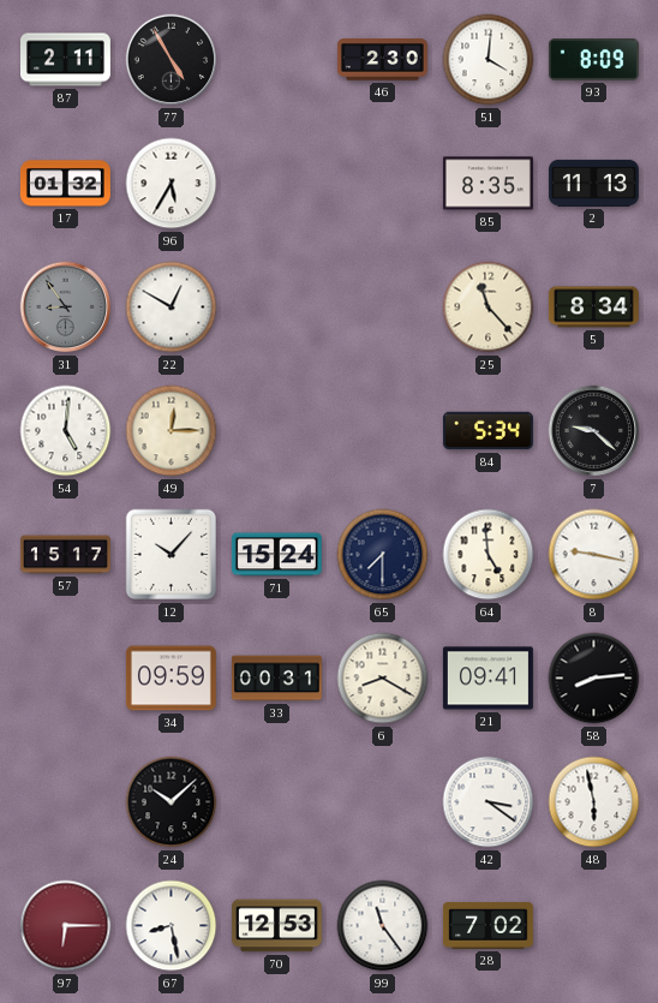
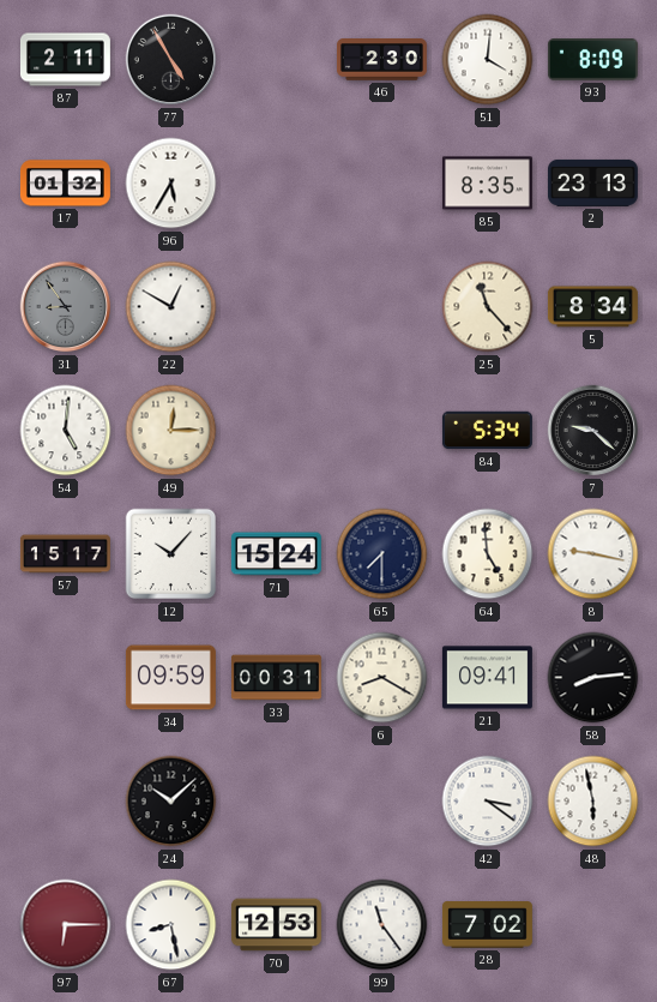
2: 11:13 -> 23:13 (592, 182)
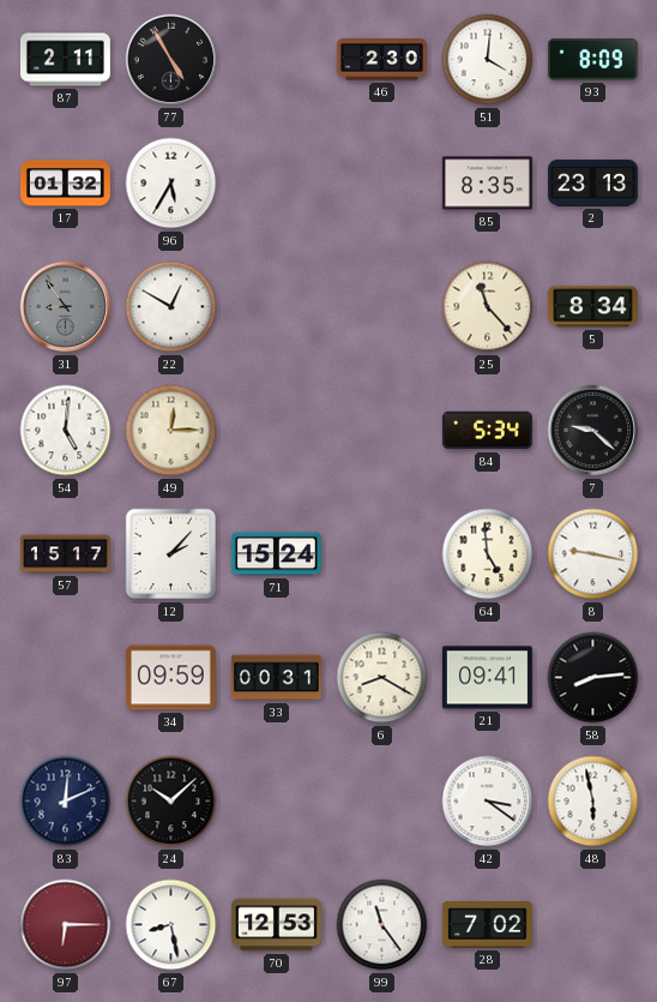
12: 10:07 -> 2:07 (171, 554)
65: 7:30 -> none (382, 554)
83: none -> 12:11 (66, 802)
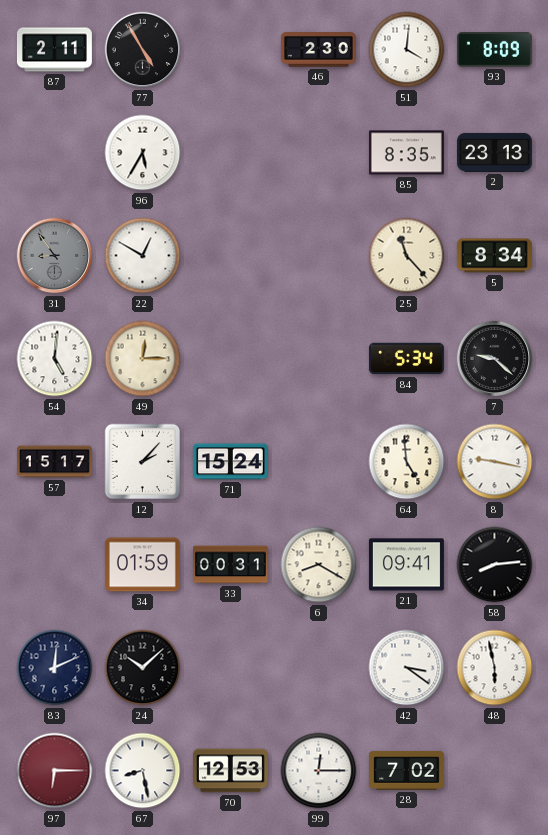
17: 01:32 -> none (65, 184)
34: 09:59 -> 01:59 (142, 565)
99: 11:24 -> 12:15 (319, 771)
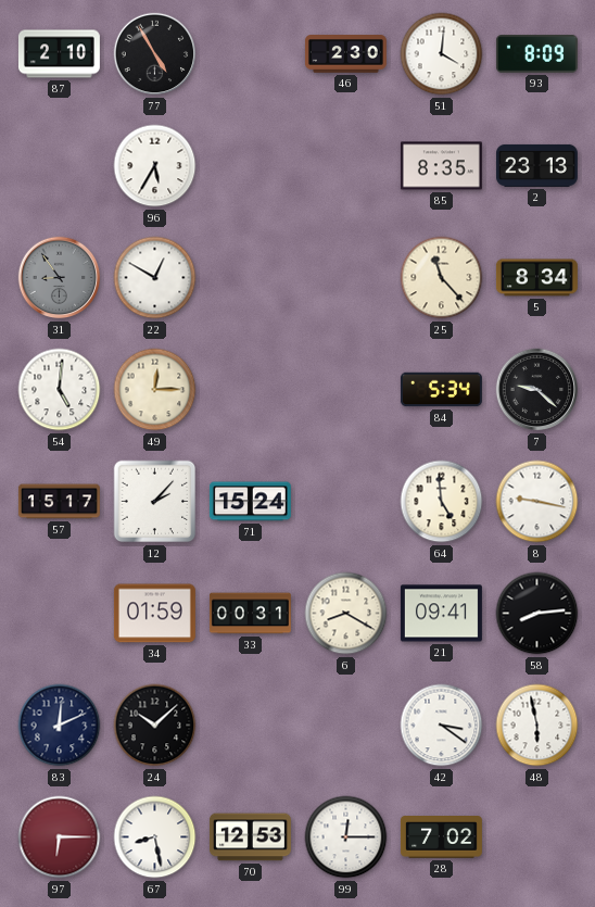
87: 2:11 -> 2:10 (59, 54)
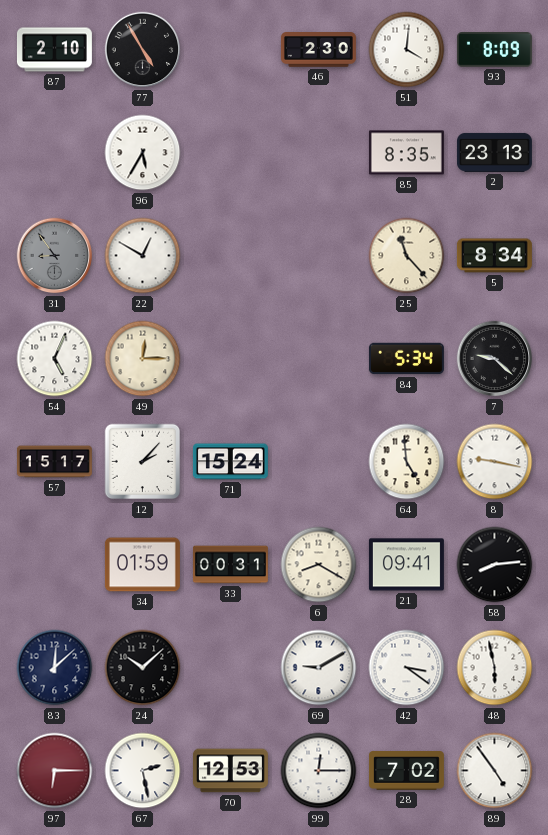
54: 5:01 -> 5:04 (55, 359)
83: 12:11 -> 12:08 (55, 668)
69: none -> 9:10 (319, 668)
67: 8:28 -> 2:28 (143, 771)
89: none -> 4:54 (495, 771)
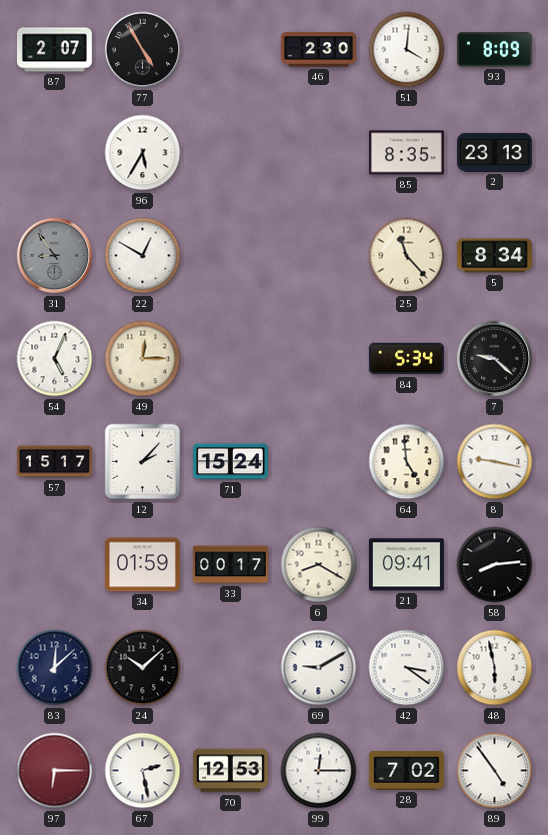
87: 2:10 -> 2:07 (54, 50)
33: 00:31 -> 00:17 (230, 565)
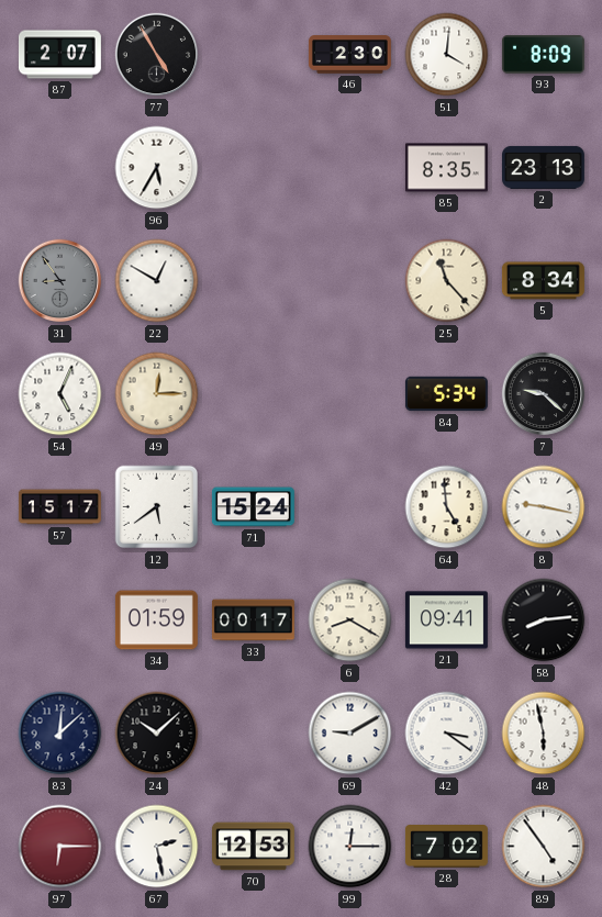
12: 2:07 -> 5:39 (157, 507)
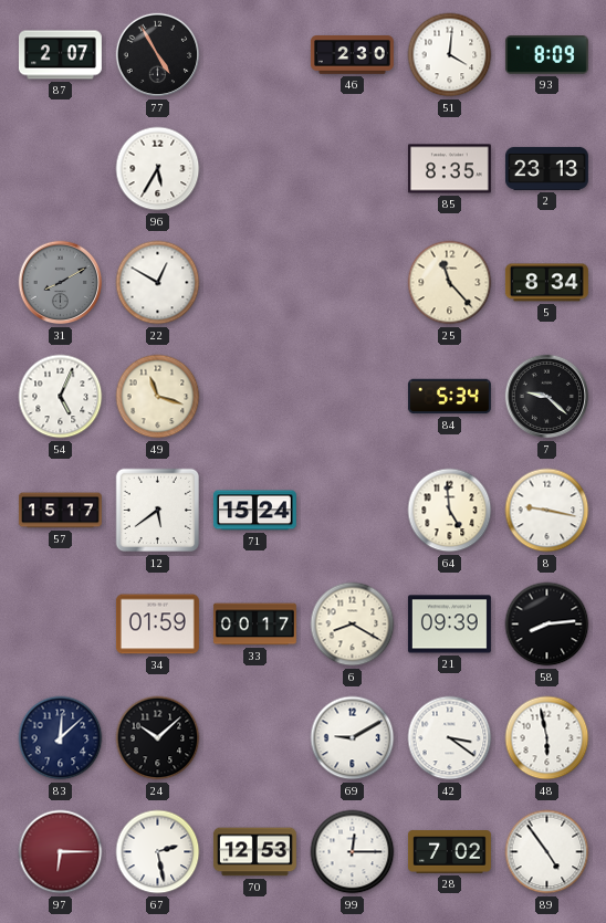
31: 8:54 -> 8:10 (61, 283)
49: 12:15 -> 11:18 (158, 397)
21: 09:41 -> 09:39 (449, 625)
